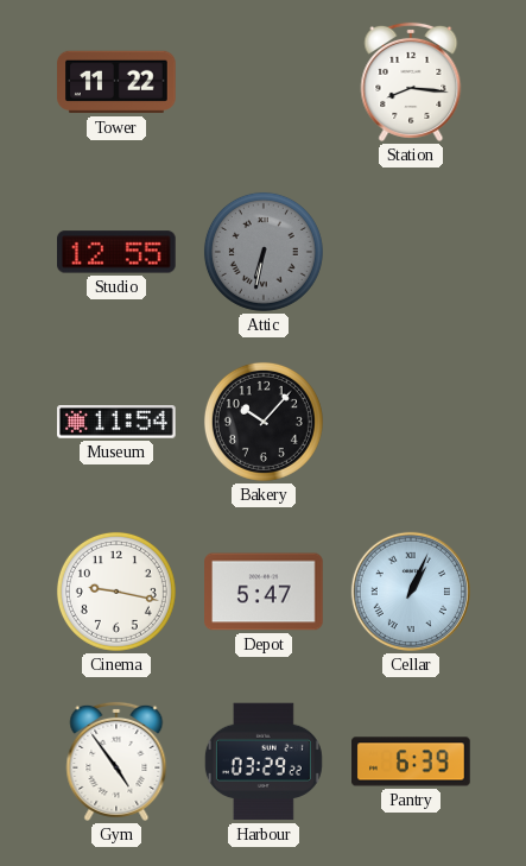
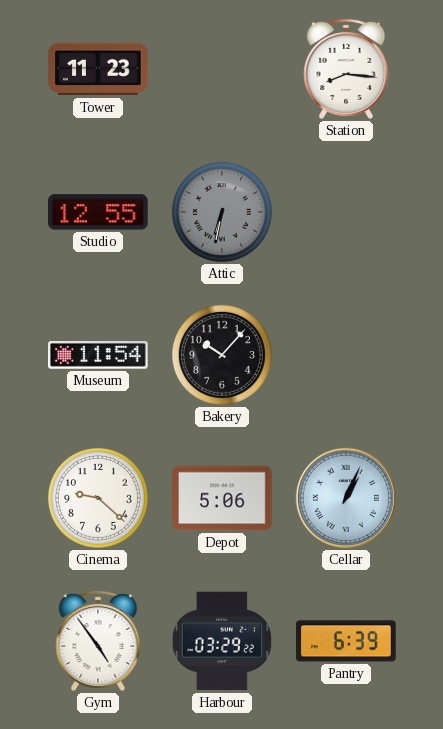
Tower: 11:22 -> 11:23 (98, 69)
Cinema: 9:17 -> 9:22 (98, 498)
Depot: 5:47 -> 5:06 (222, 498)
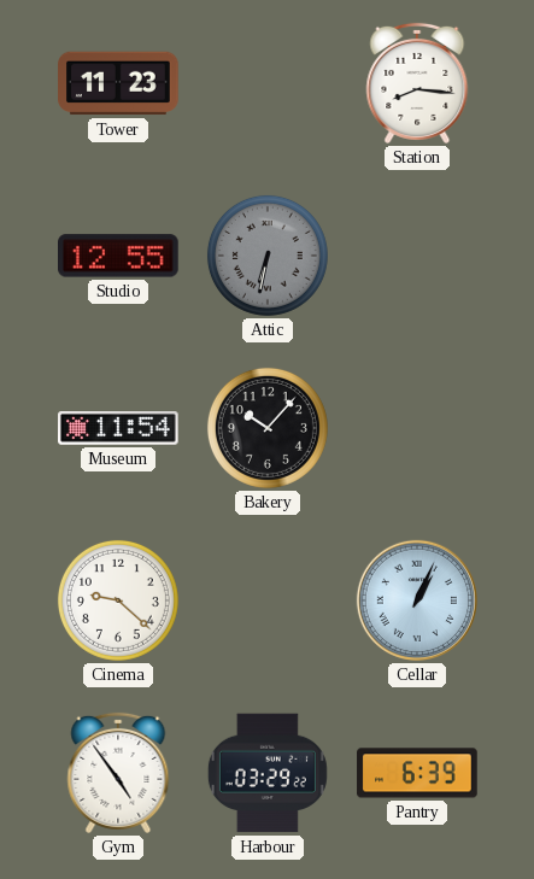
Depot: 5:06 -> none (222, 498)
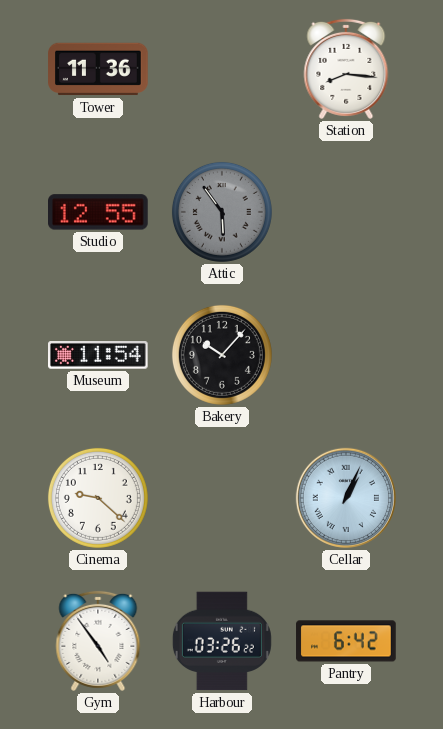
Tower: 11:23 -> 11:36 (98, 69)
Attic: 6:32 -> 5:54 (222, 212)
Harbour: 03:29 -> 03:26 (222, 641)
Pantry: 6:39 -> 6:42 (346, 641)
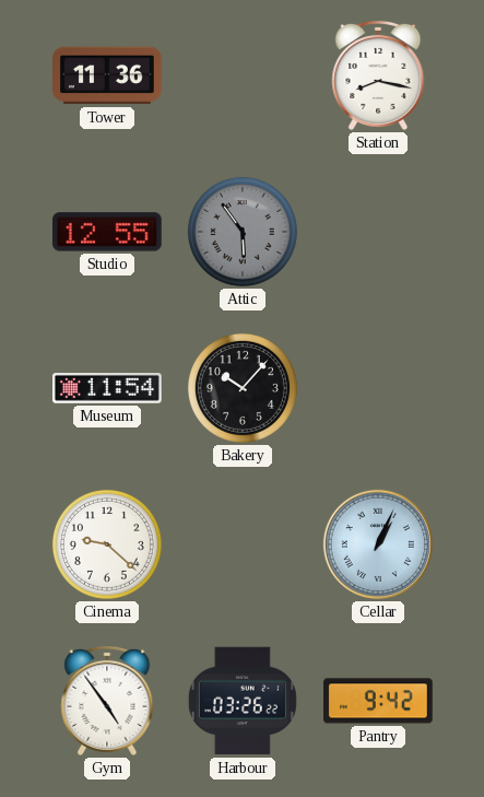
Station: 8:16 -> 8:17 (378, 75)
Pantry: 6:42 -> 9:42 (378, 701)
